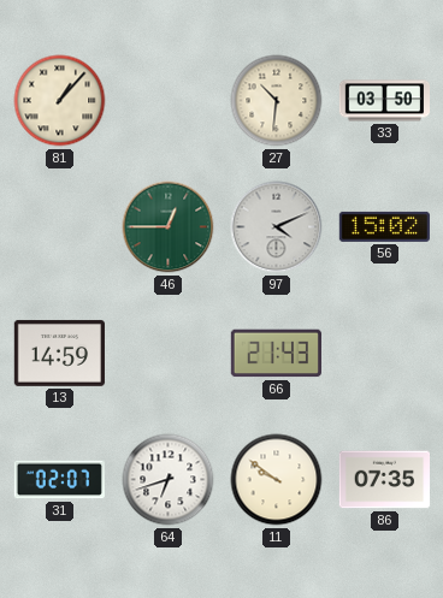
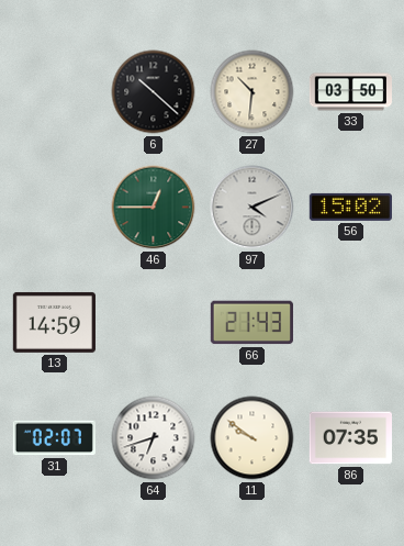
81: 1:07 -> none (60, 101)
6: none -> 10:22 (154, 92)
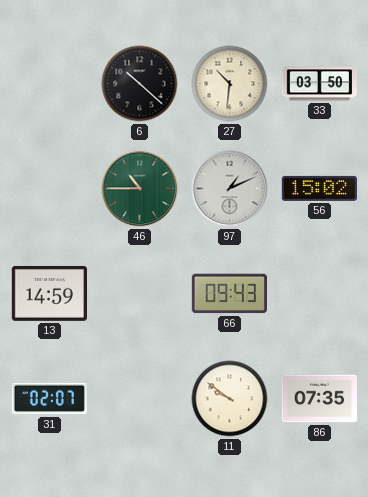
46: 12:45 -> 10:45 (140, 189)
97: 4:11 -> 1:11 (230, 189)
66: 21:43 -> 09:43 (229, 294)
64: 6:42 -> none (154, 438)
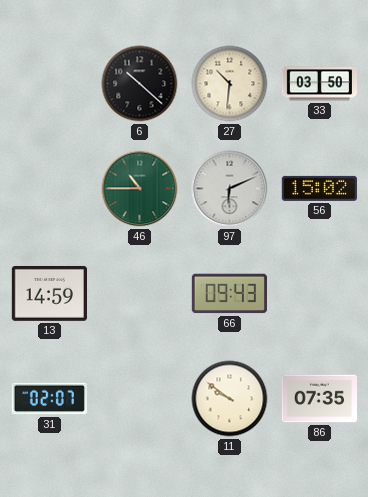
97: 1:11 -> 6:11 (230, 189)
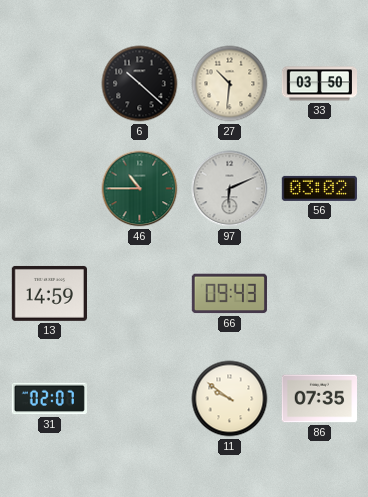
56: 15:02 -> 03:02 (319, 188)
